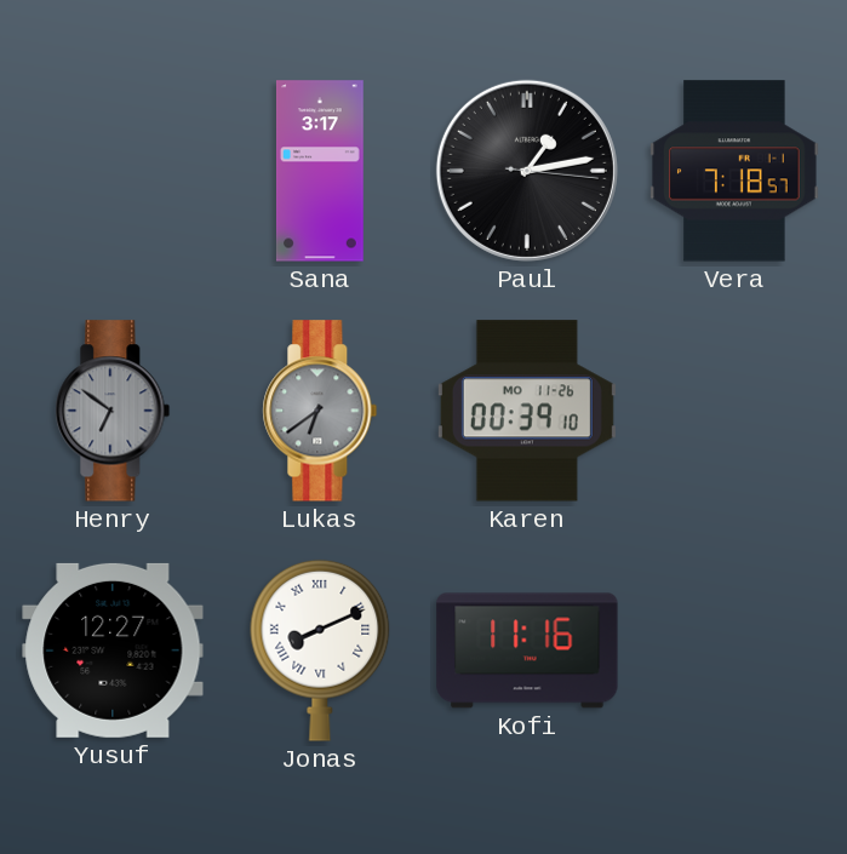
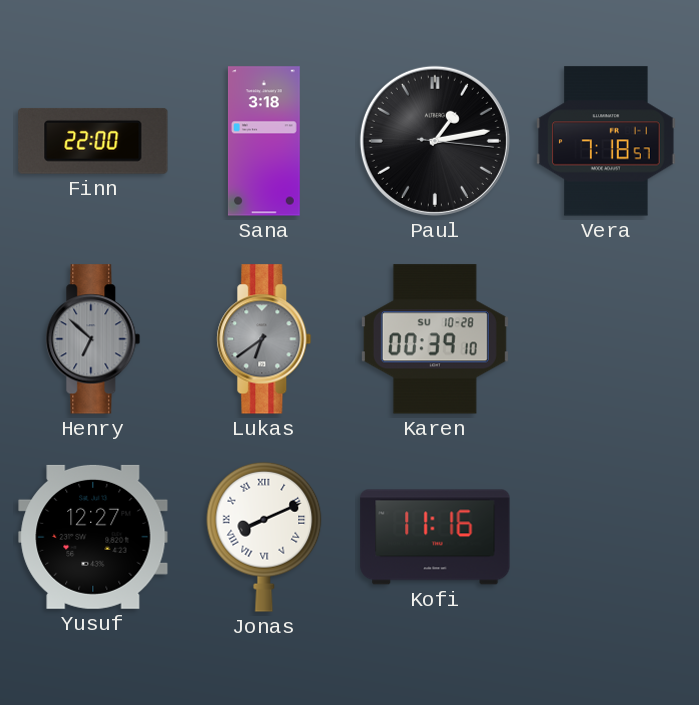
Finn: none -> 22:00 (93, 141)
Sana: 3:17 -> 3:18 (264, 141)
Henry: 6:51 -> 6:52 (93, 339)
Karen date: MO 11-26 -> SU 10-28 (435, 339)
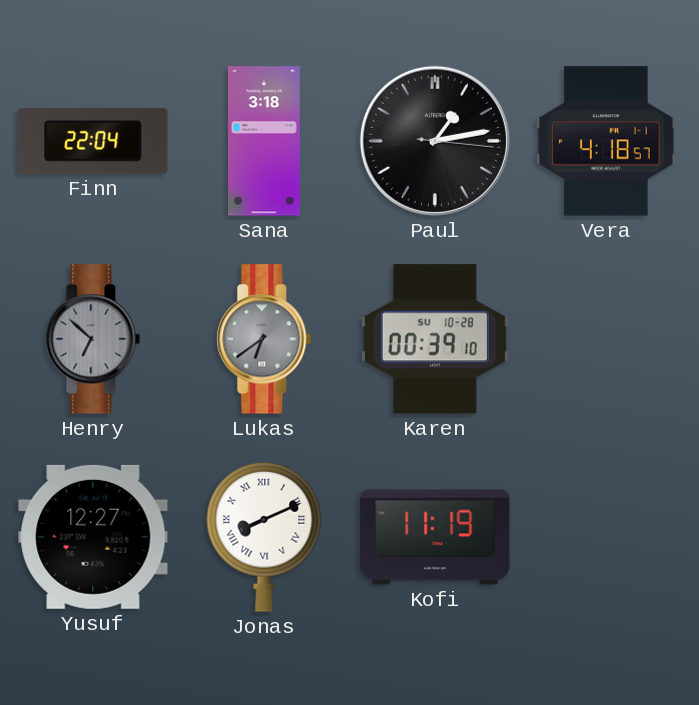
Finn: 22:00 -> 22:04 (93, 141)
Vera: 7:18 -> 4:18 (606, 141)
Kofi: 11:16 -> 11:19 (435, 537)
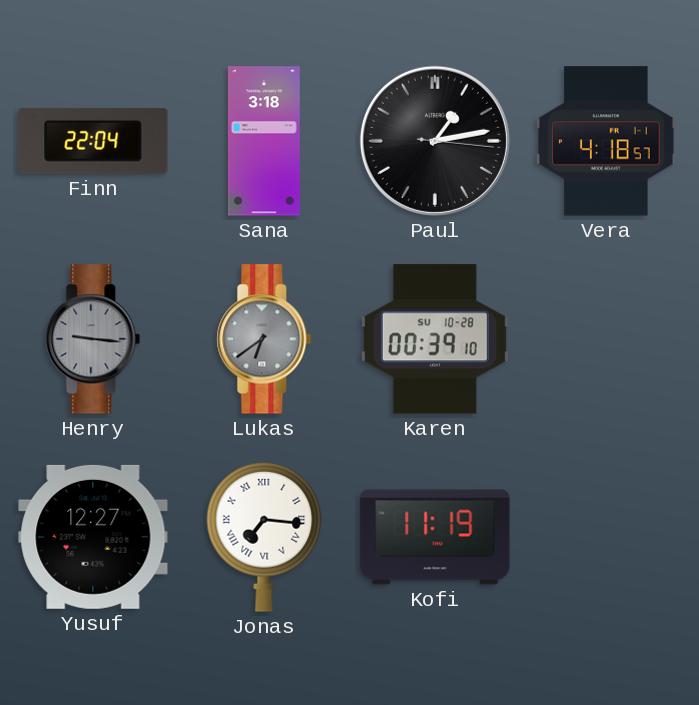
Henry: 6:52 -> 9:16 (93, 339)
Jonas: 8:11 -> 7:16 (264, 537)
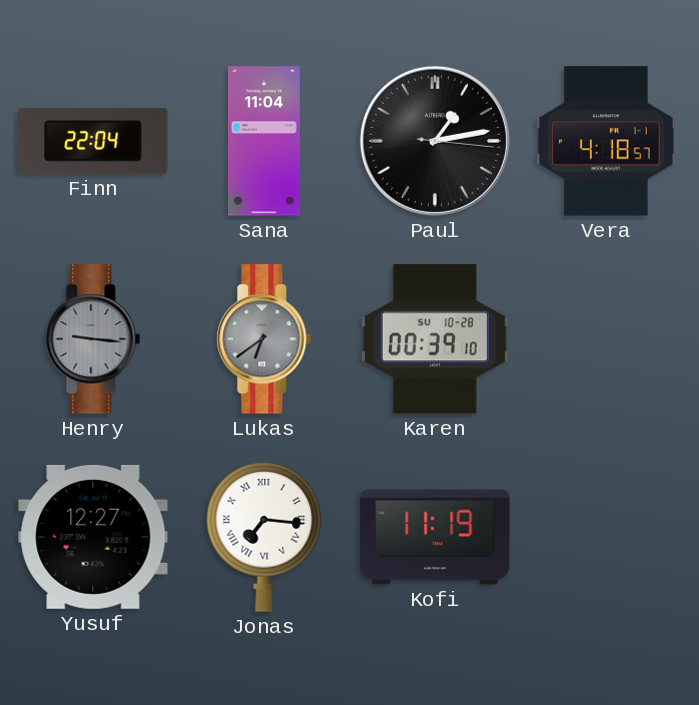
Sana: 3:18 -> 11:04 (264, 141)
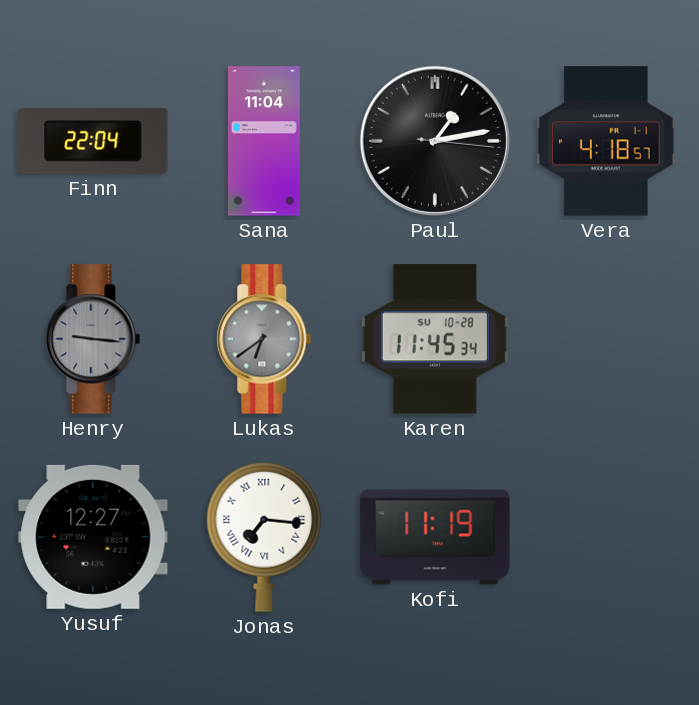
Karen: 00:39 -> 11:45 (435, 339)
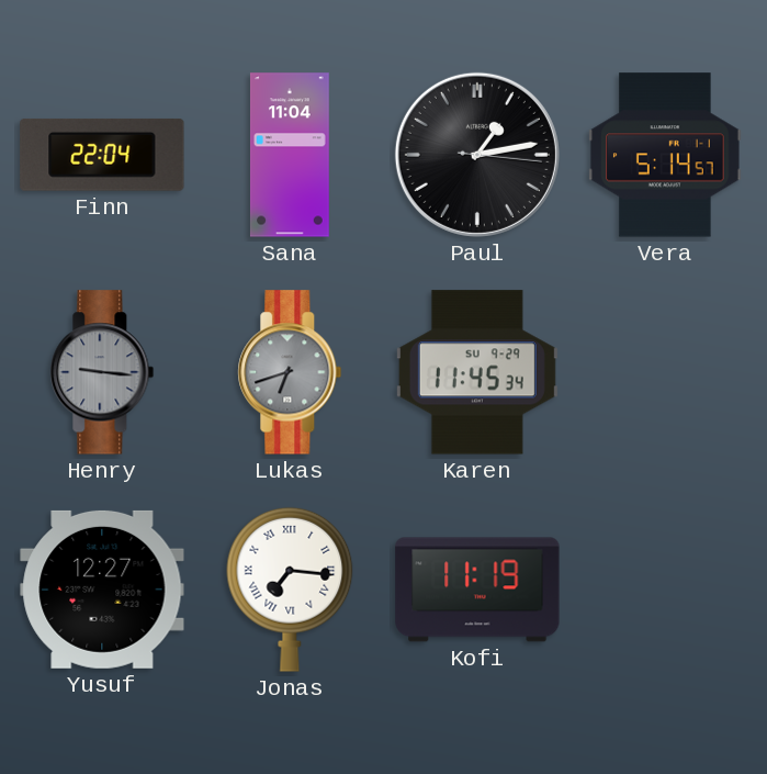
Vera: 4:18 -> 5:14 (665, 155)
Lukas: 6:39 -> 6:42 (290, 372)
Karen date: SU 10-28 -> SU 9-29 (477, 372)
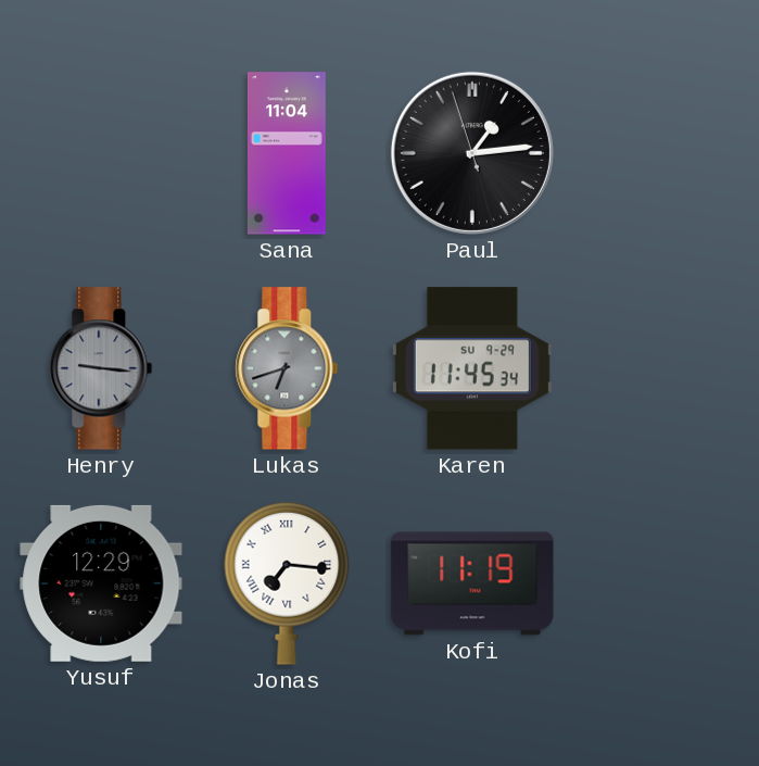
Finn: 22:04 -> none (102, 155)
Paul: 1:13:16 -> 1:13:57 (472, 153)
Vera: 5:14 -> none (665, 155)
Yusuf: 12:27 -> 12:29 (101, 583)
